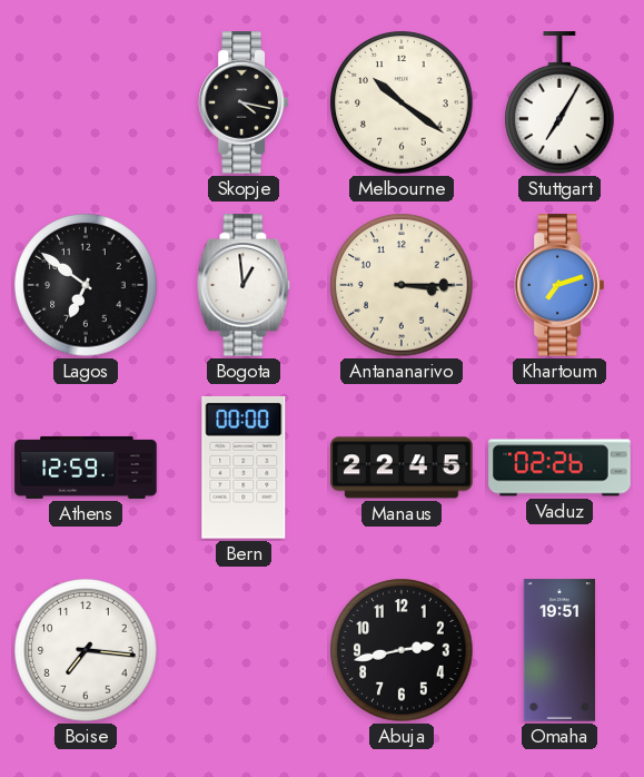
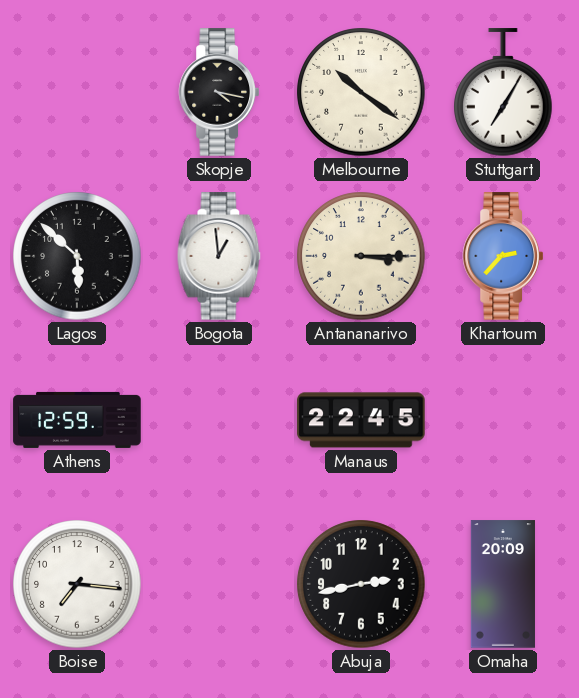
Lagos: 6:51 -> 5:52 (77, 256)
Khartoum: 7:12 -> 2:37 (502, 256)
Bern: 00:00 -> none (244, 468)
Vaduz: 02:26 -> none (559, 468)
Omaha: 19:51 -> 20:09 (503, 584)
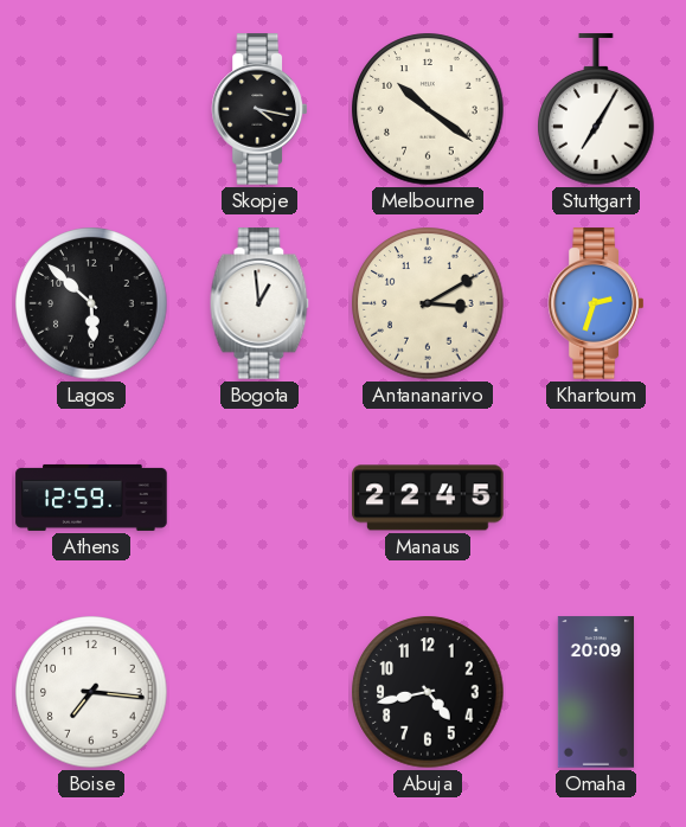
Antananarivo: 3:15 -> 3:10 (428, 303)
Khartoum: 2:37 -> 2:33 (595, 303)
Abuja: 2:43 -> 4:43 (428, 692)
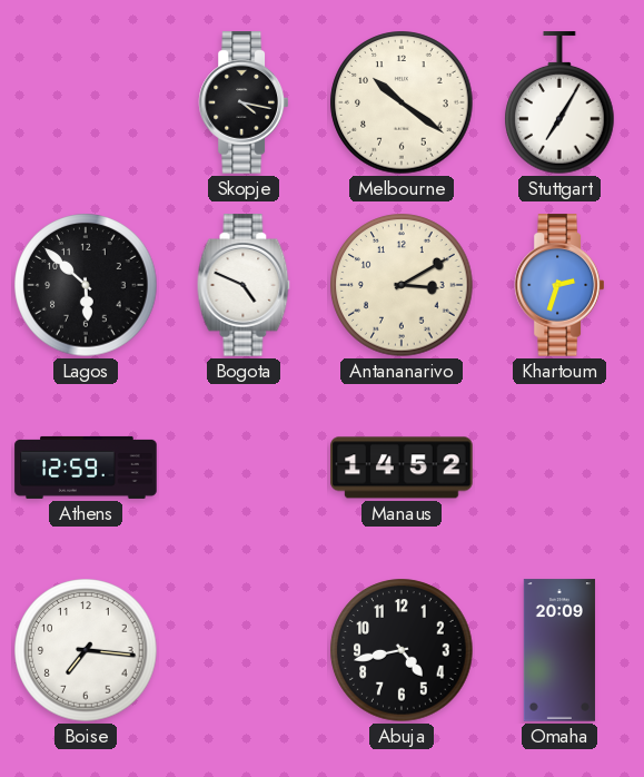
Bogota: 12:59 -> 4:49 (244, 285)
Manaus: 22:45 -> 14:52 (402, 468)
